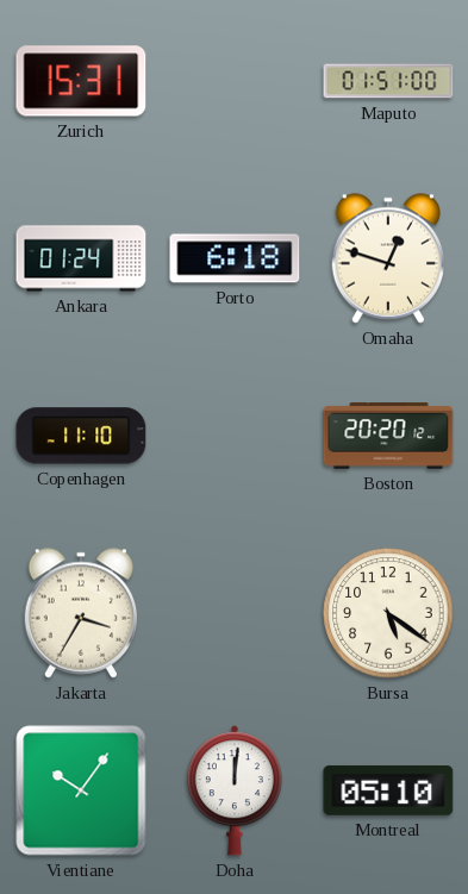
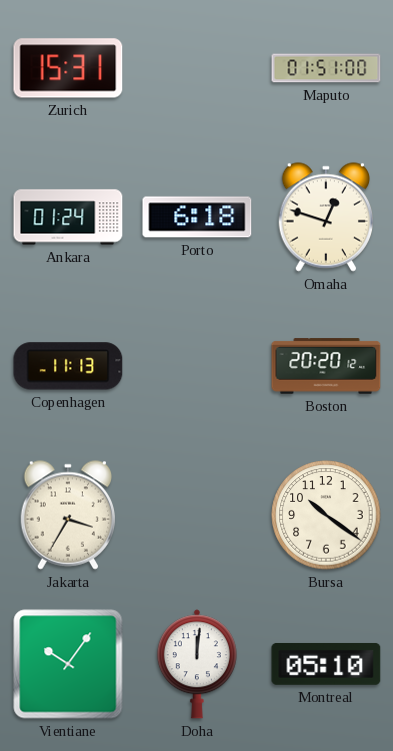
Copenhagen: 11:10 -> 11:13 (68, 366)
Bursa: 5:21 -> 10:21 (326, 515)
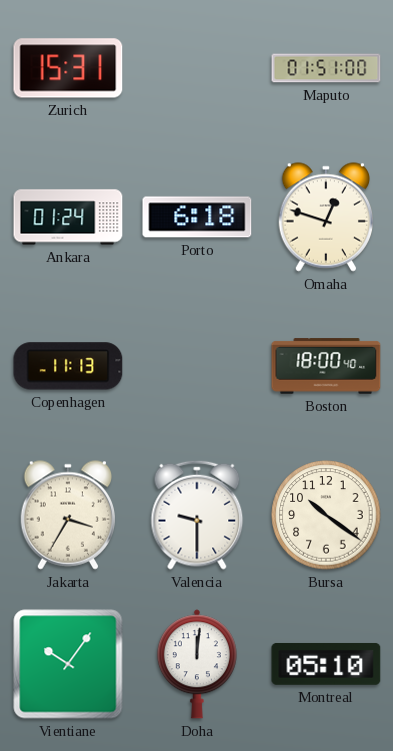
Boston: 20:20 -> 18:00 (326, 366)
Valencia: none -> 9:30 (197, 515)
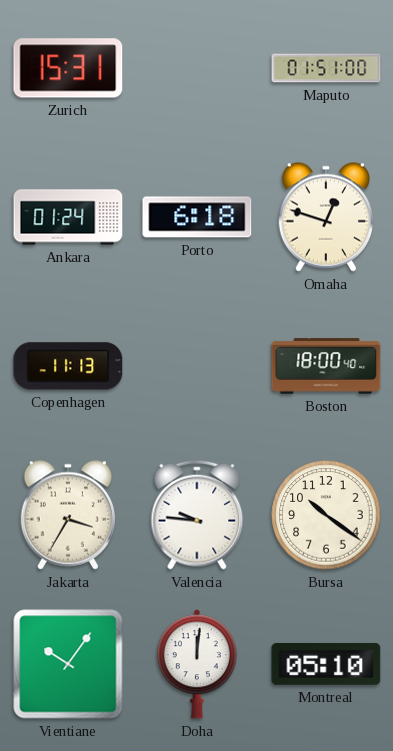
Valencia: 9:30 -> 9:46 (197, 515)
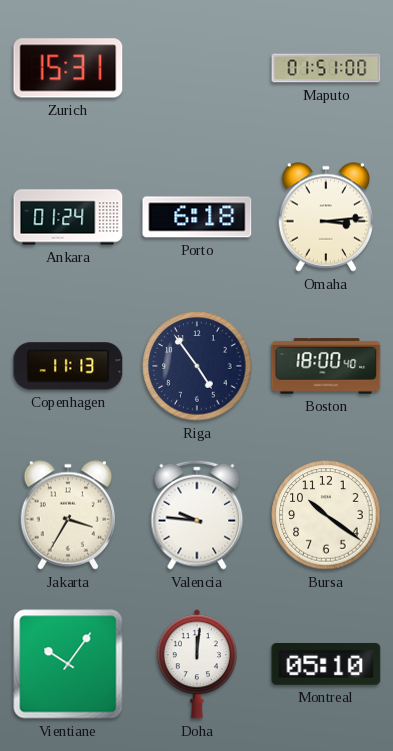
Omaha: 12:48 -> 3:14 (325, 217)
Riga: none -> 4:54 (197, 366)
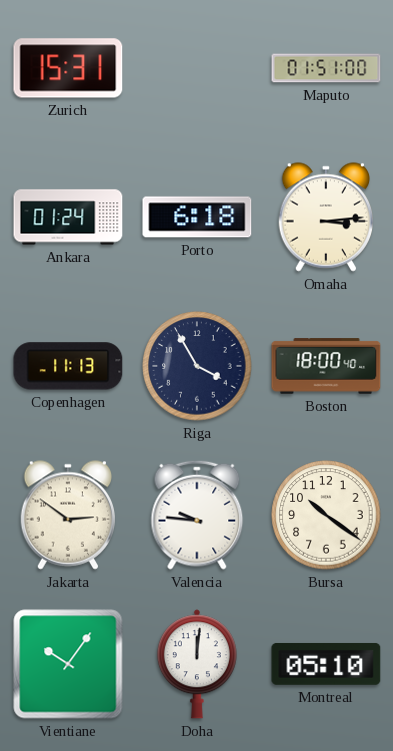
Riga: 4:54 -> 3:55 (197, 366)
Jakarta: 3:35 -> 2:51 (67, 515)
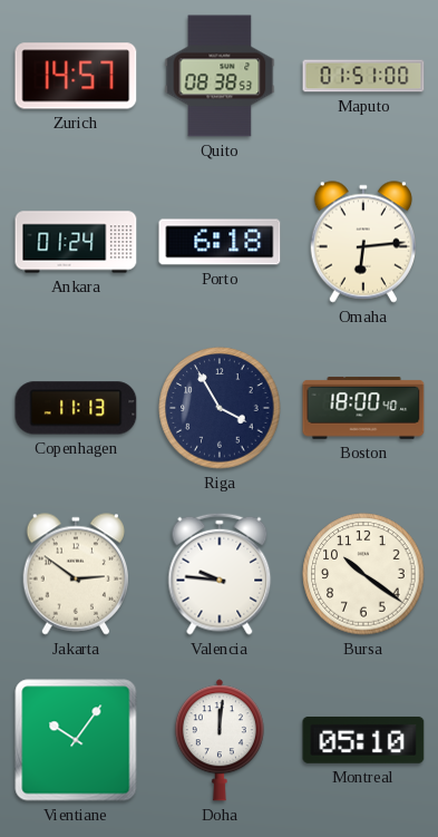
Zurich: 15:31 -> 14:57 (76, 76)
Quito: none -> 08:38 (220, 76)
Omaha: 3:14 -> 6:14 (362, 242)
